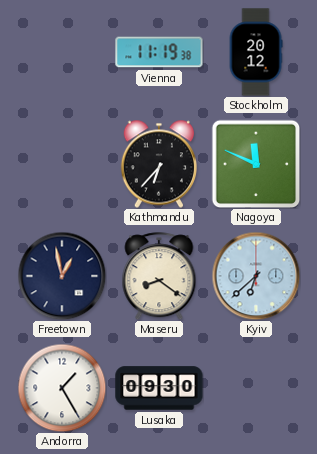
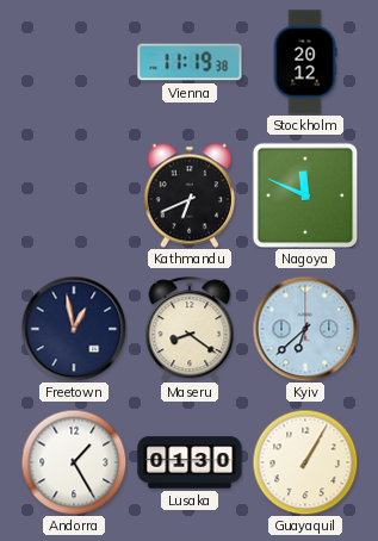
Kathmandu: 6:37 -> 6:41 (188, 195)
Lusaka: 09:30 -> 01:30 (190, 462)
Guayaquil: none -> 1:05 (305, 462)
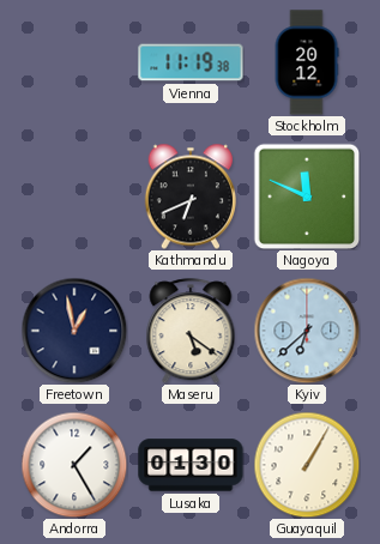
Maseru: 8:21 -> 5:21 (191, 331)
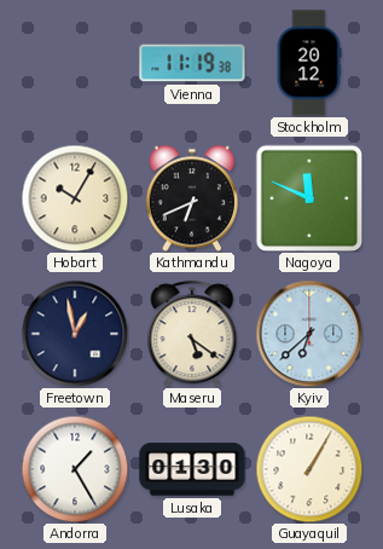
Hobart: none -> 10:05 (75, 198)
